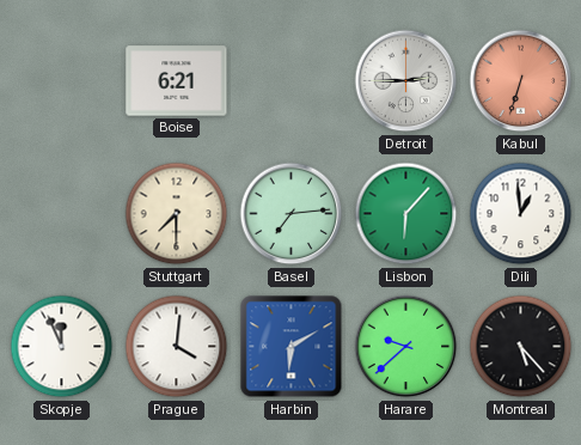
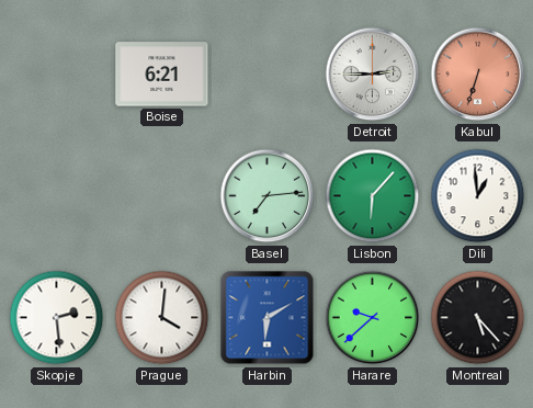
Stuttgart: 7:30 -> none (177, 214)
Skopje: 11:56 -> 2:29 (57, 318)
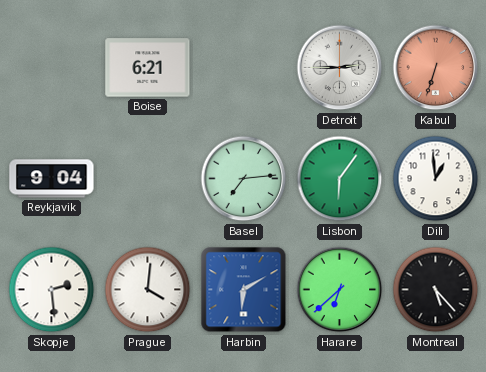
Reykjavik: none -> 9:04 (52, 179)
Lisbon: 6:07 -> 6:06 (340, 179)
Harare: 9:38 -> 6:38 (340, 290)
